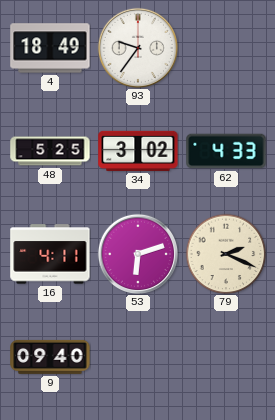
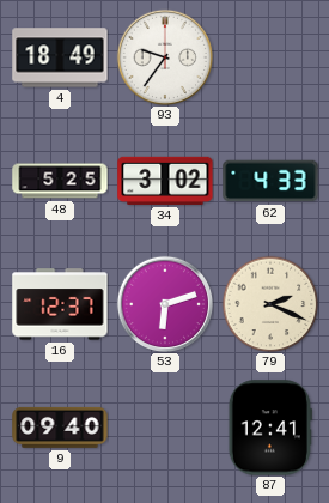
16: 4:11 -> 12:37 (60, 304)
87: none -> 12:41 (270, 428)
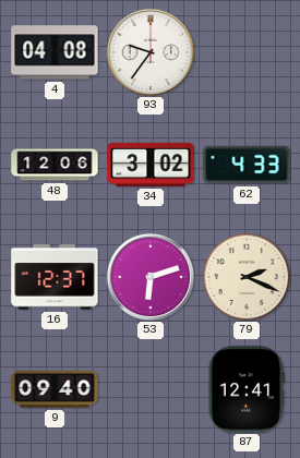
4: 18:49 -> 04:08 (55, 52)
48: 5:25 -> 12:06 (55, 165)
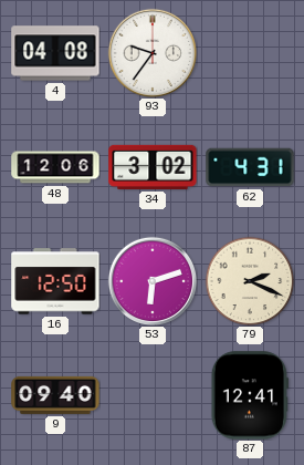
62: 4:33 -> 4:31 (250, 167)
16: 12:37 -> 12:50 (55, 281)
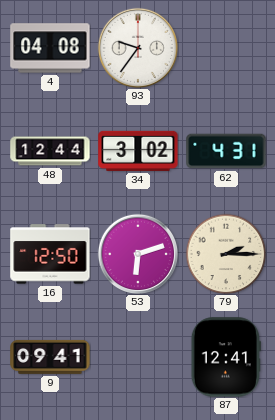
48: 12:06 -> 12:44 (50, 151)
79: 2:19 -> 2:15 (226, 254)
9: 09:40 -> 09:41 (50, 357)
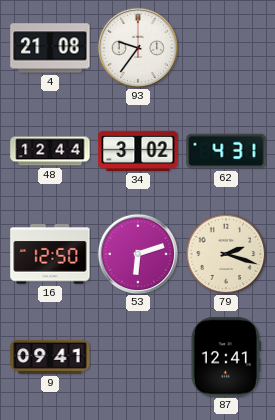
4: 04:08 -> 21:08 (50, 48)
79: 2:15 -> 2:18 (226, 254)
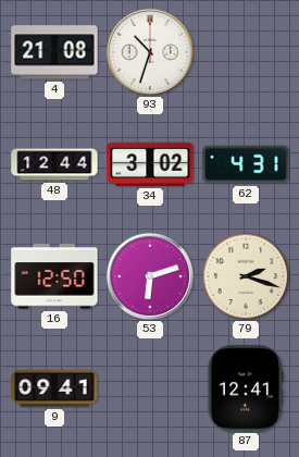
93: 9:36 -> 10:33 (149, 51)
